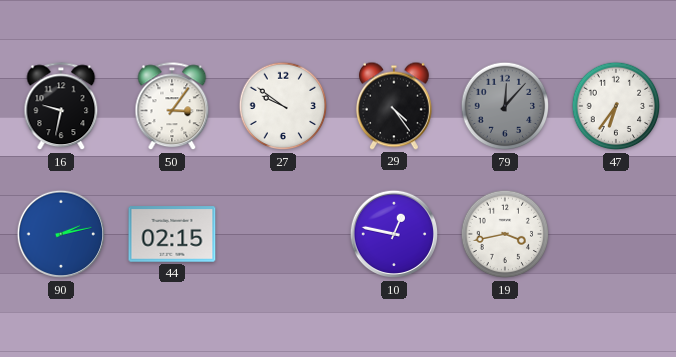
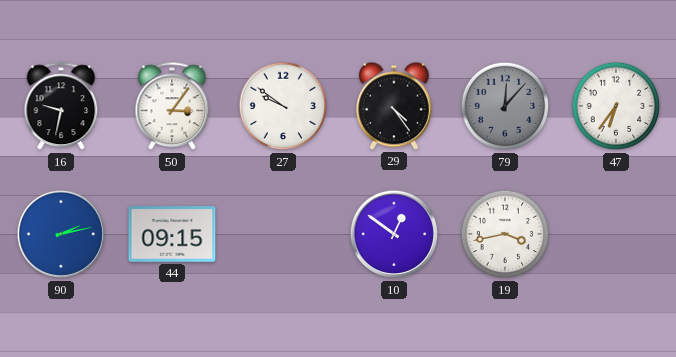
44: 02:15 -> 09:15 (172, 234)
10: 12:47 -> 12:51 (394, 234)
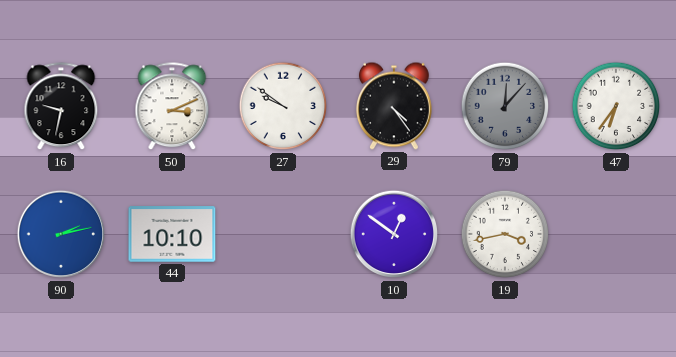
50: 3:06 -> 3:11 (172, 107)
44: 09:15 -> 10:10 (172, 234)
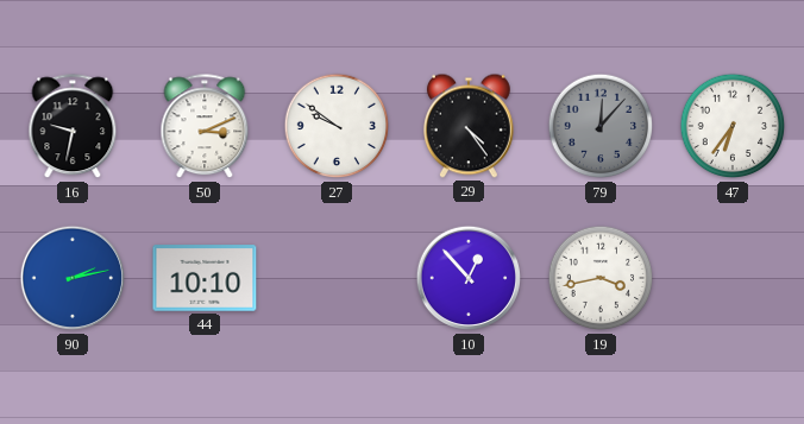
10: 12:51 -> 12:53 (469, 278)
